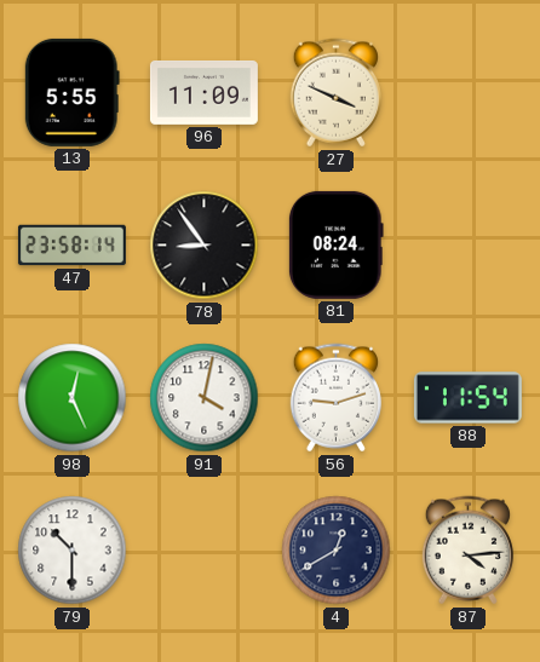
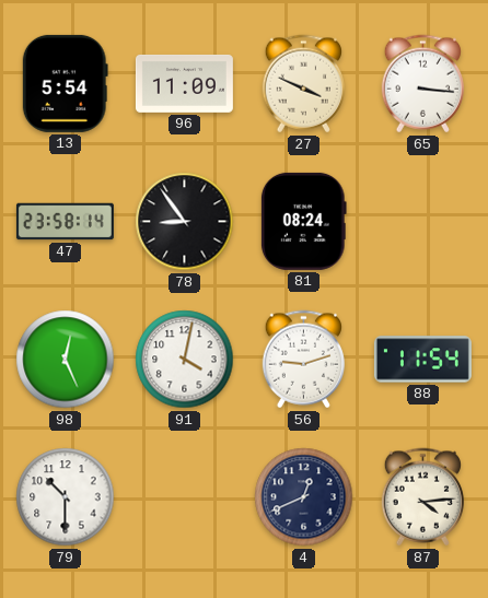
13: 5:55 -> 5:54 (65, 83)
65: none -> 3:16 (422, 84)
4: 12:40 -> 12:41 (304, 497)
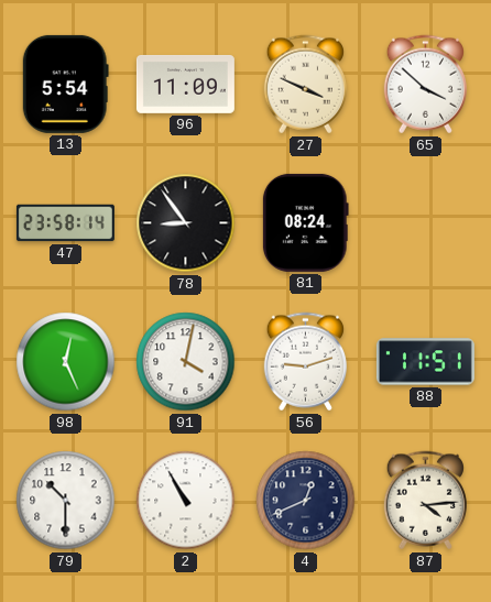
65: 3:16 -> 3:52 (425, 85)
88: 11:54 -> 11:51 (425, 362)
2: none -> 10:55 (186, 501)
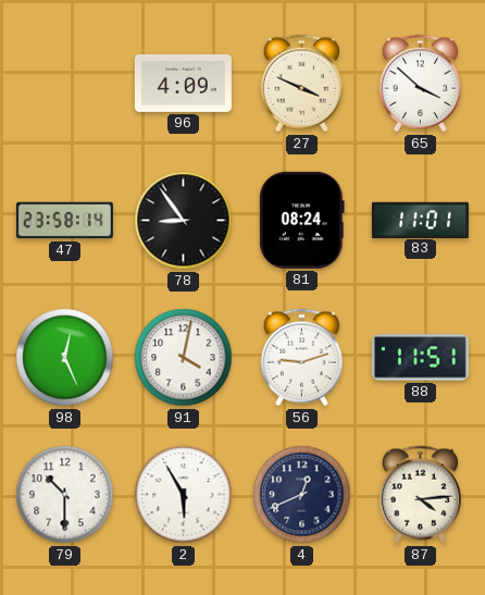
13: 5:54 -> none (65, 84)
96: 11:09 -> 4:09 (183, 83)
83: none -> 11:01 (420, 220)
2: 10:55 -> 5:55 (184, 495)
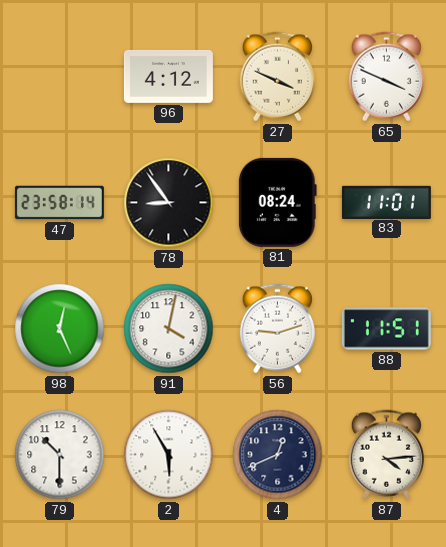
96: 4:09 -> 4:12 (168, 76)
65: 3:52 -> 3:49 (386, 77)
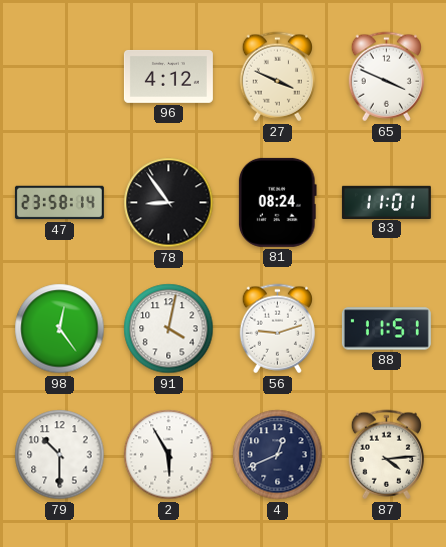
98: 12:26 -> 12:24 (60, 329)
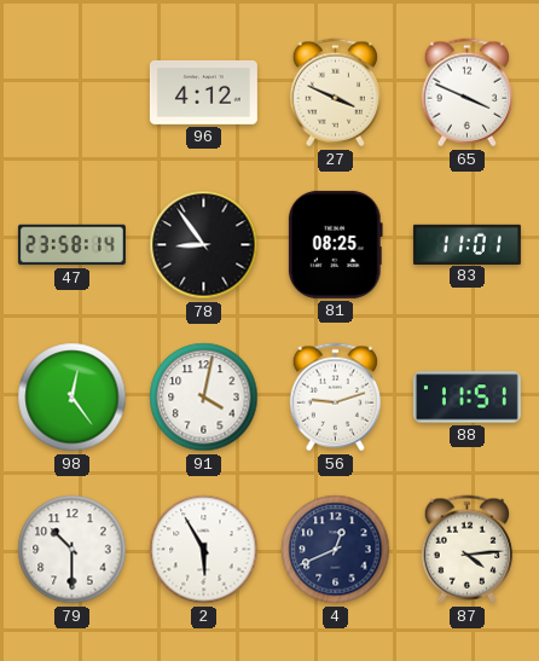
81: 08:24 -> 08:25 (335, 244)
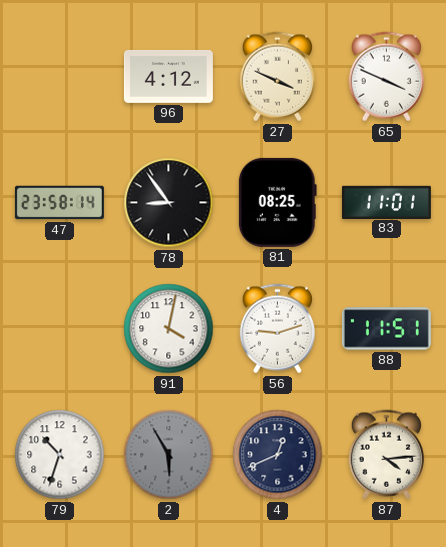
98: 12:24 -> none (73, 398)
79: 10:30 -> 10:33 (60, 455)
2 dial: white -> grey (169, 455)
